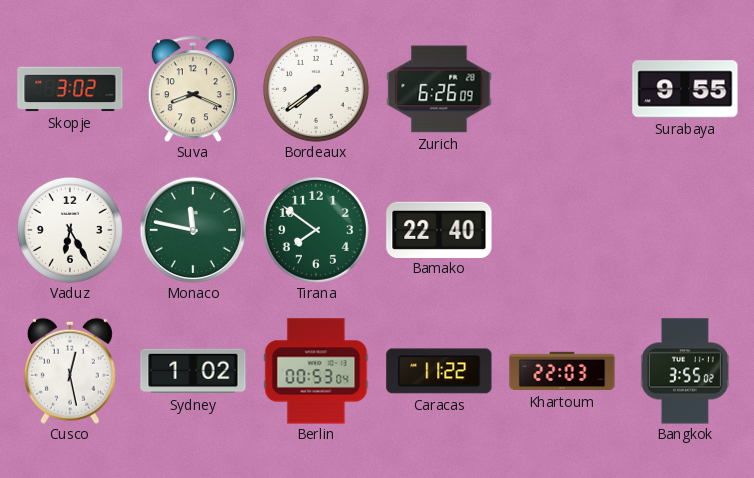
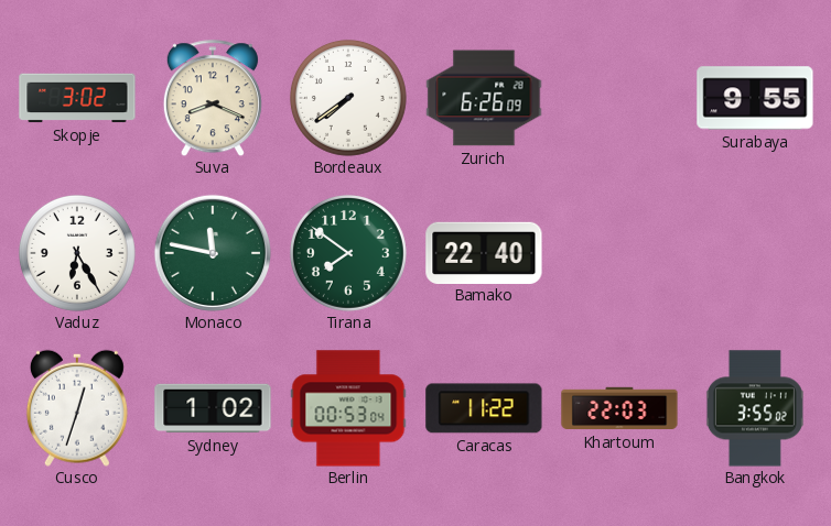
Cusco: 12:28 -> 12:33 (77, 408)
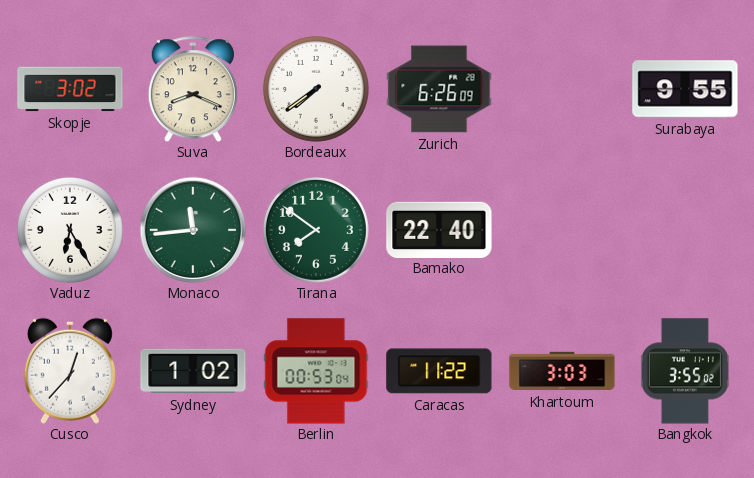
Monaco: 11:47 -> 11:44 (193, 230)
Cusco: 12:33 -> 12:37 (70, 371)
Khartoum: 22:03 -> 3:03 (562, 371)
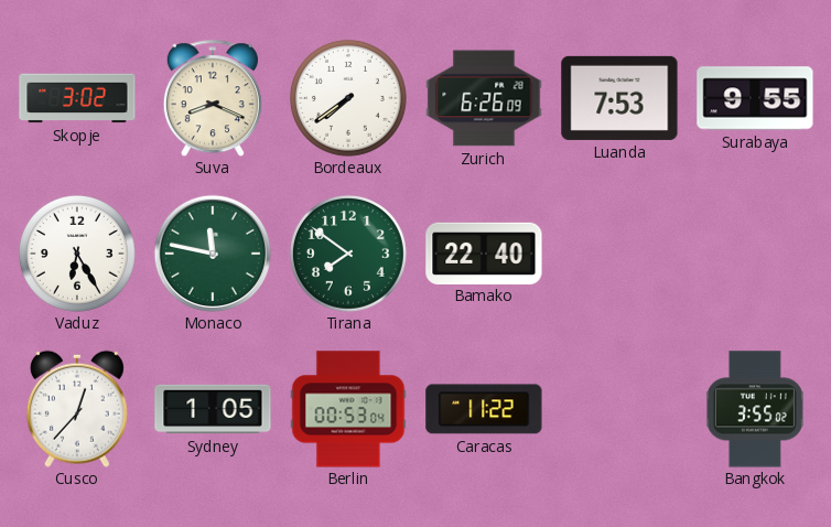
Luanda: none -> 7:53 (619, 98)
Monaco: 11:44 -> 11:47 (213, 254)
Sydney: 1:02 -> 1:05 (213, 409)
Khartoum: 3:03 -> none (562, 371)
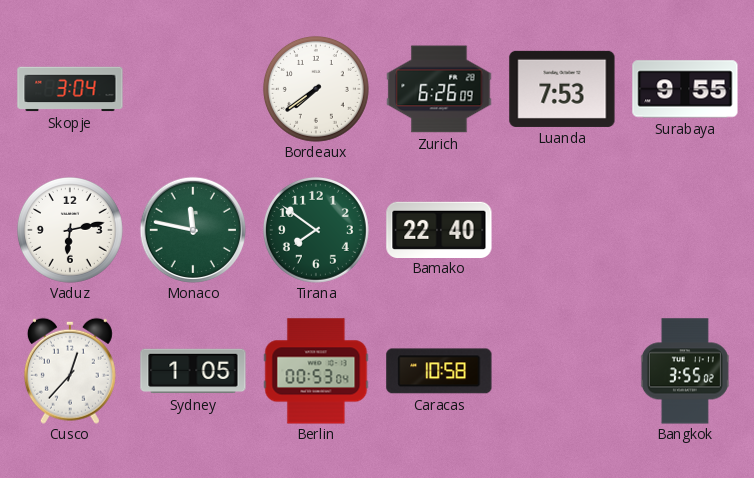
Skopje: 3:02 -> 3:04 (70, 89)
Suva: 8:19 -> none (213, 98)
Vaduz: 6:25 -> 6:13 (70, 230)
Caracas: 11:22 -> 10:58 (439, 371)
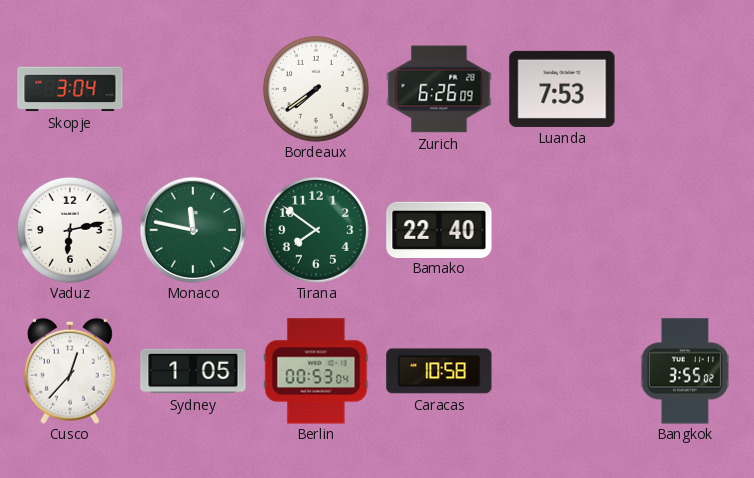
Surabaya: 9:55 -> none (685, 89)
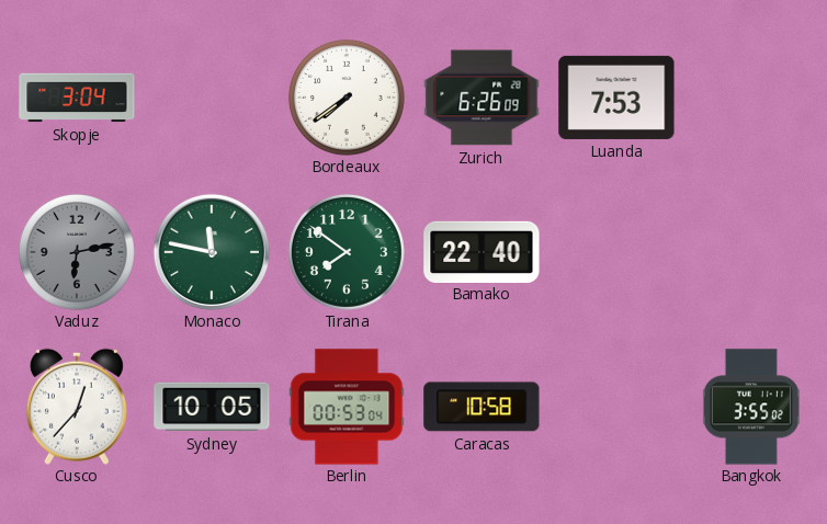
Vaduz dial: white -> grey (77, 252)
Sydney: 1:05 -> 10:05 (212, 407)
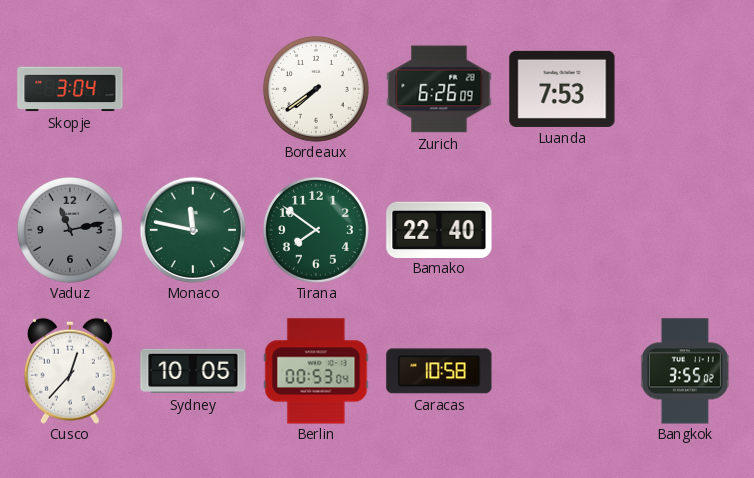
Vaduz: 6:13 -> 11:13 (70, 230)
